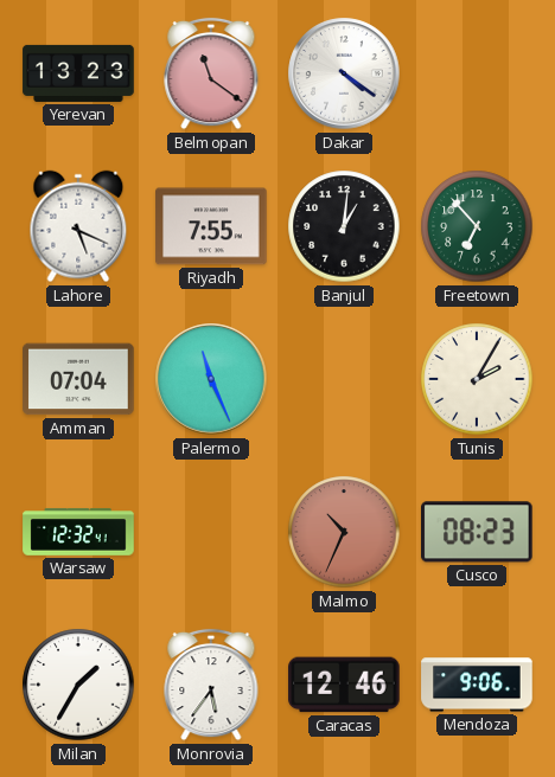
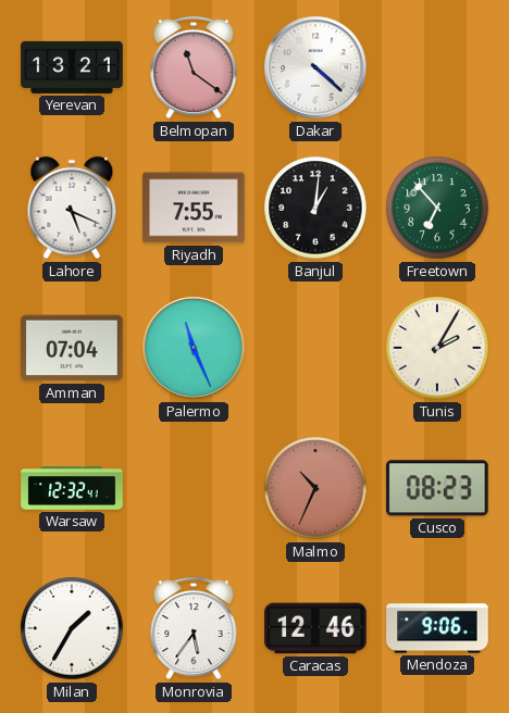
Yerevan: 13:23 -> 13:21 (72, 67)
Dakar: 4:21 -> 4:22 (315, 67)
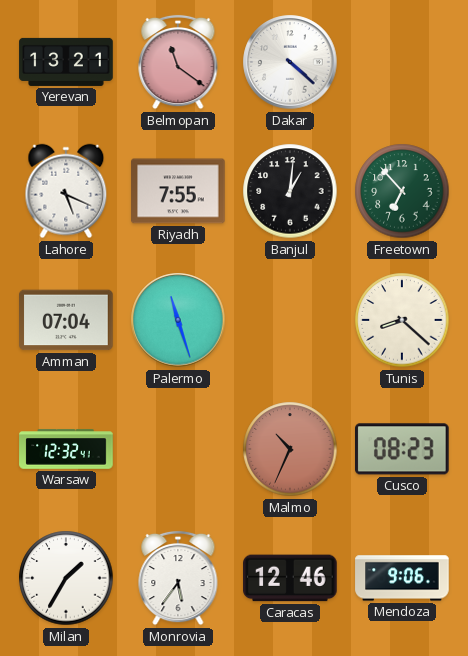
Palermo: 11:26 -> 11:27 (178, 320)
Tunis: 2:05 -> 8:22 (402, 320)
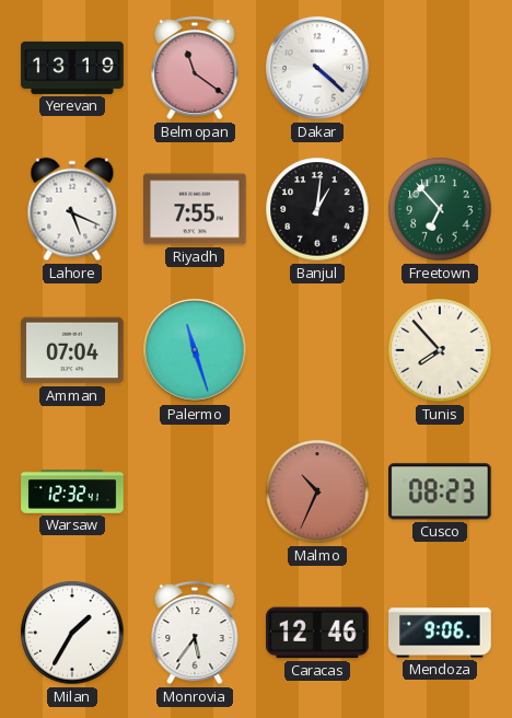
Yerevan: 13:21 -> 13:19 (72, 68)
Tunis: 8:22 -> 7:53 (440, 350)
